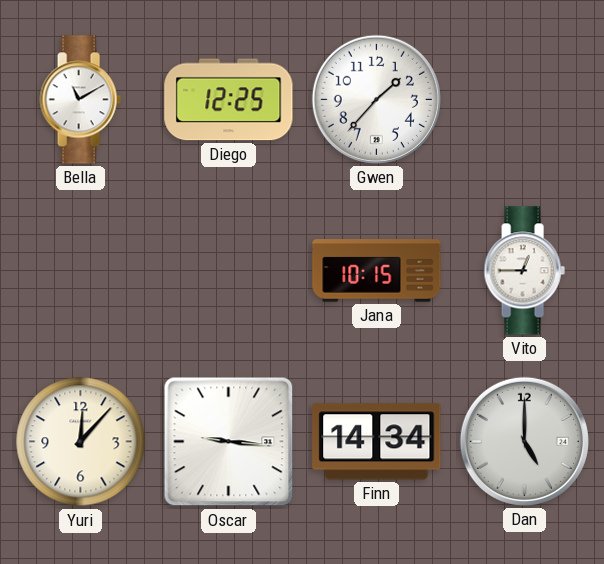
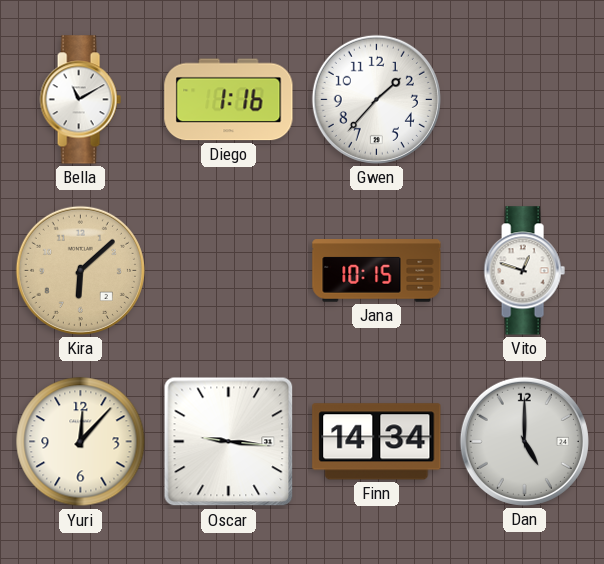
Diego: 12:25 -> 1:16 (229, 100)
Kira: none -> 6:08 (80, 270)
Vito: 12:45 -> 12:48 (524, 271)
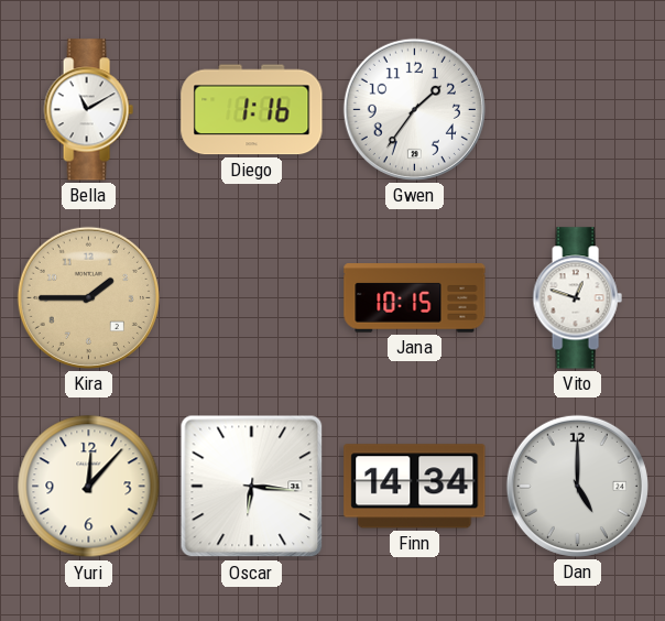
Gwen: 1:37 -> 1:36 (414, 109)
Kira: 6:08 -> 1:45 (88, 297)
Oscar: 9:16 -> 6:16 (252, 487)
